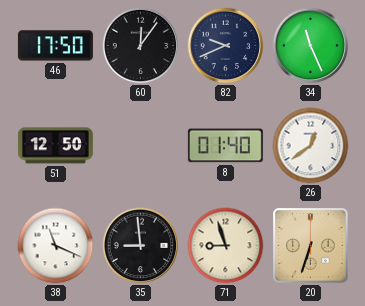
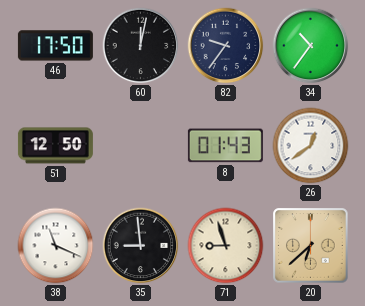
60: 12:06 -> 12:02 (141, 46)
82: 9:41 -> 9:36 (226, 46)
34: 11:26 -> 10:36 (311, 46)
8: 01:40 -> 01:43 (225, 146)
20: 6:33 -> 6:38 (311, 246)
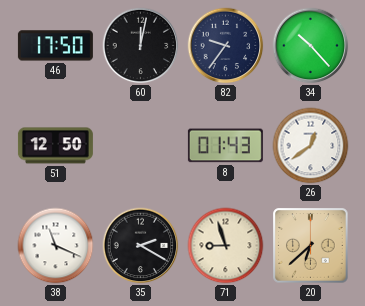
34: 10:36 -> 10:23 (311, 46)
35: 8:59 -> 2:20 (141, 246)
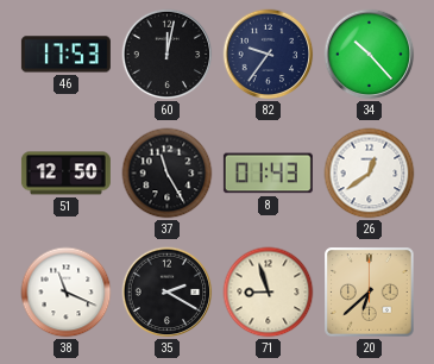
46: 17:50 -> 17:53 (65, 55)
37: none -> 11:25 (168, 174)
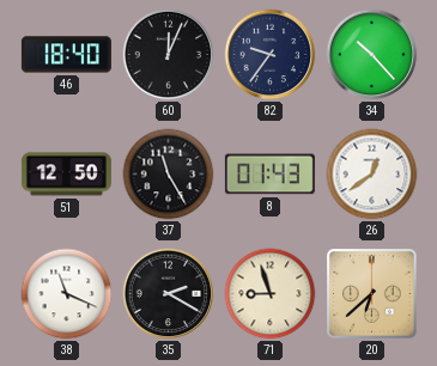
46: 17:53 -> 18:40 (66, 55)
60: 12:02 -> 12:04 (169, 55)
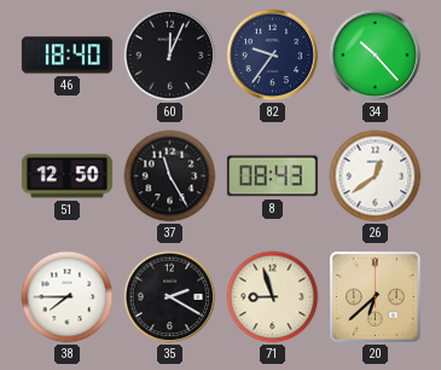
8: 01:43 -> 08:43 (272, 177)
38: 11:19 -> 7:45 (68, 297)
